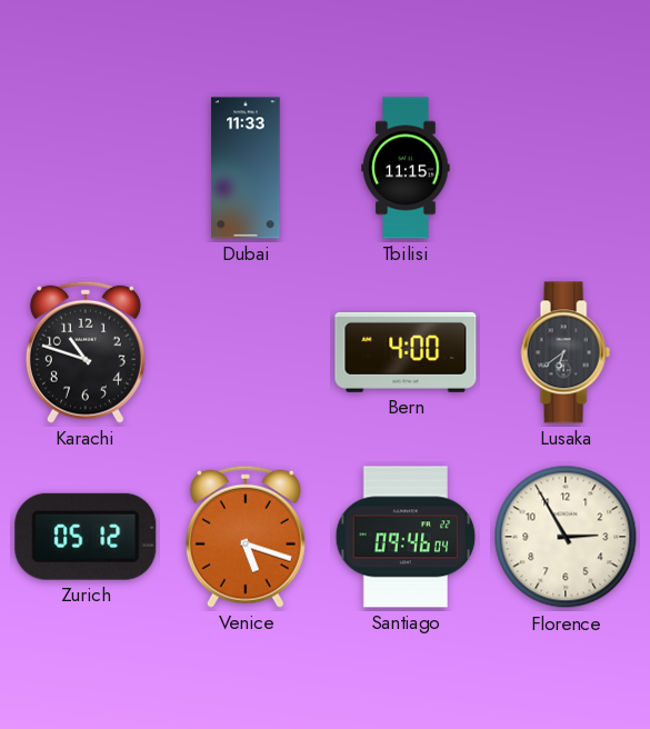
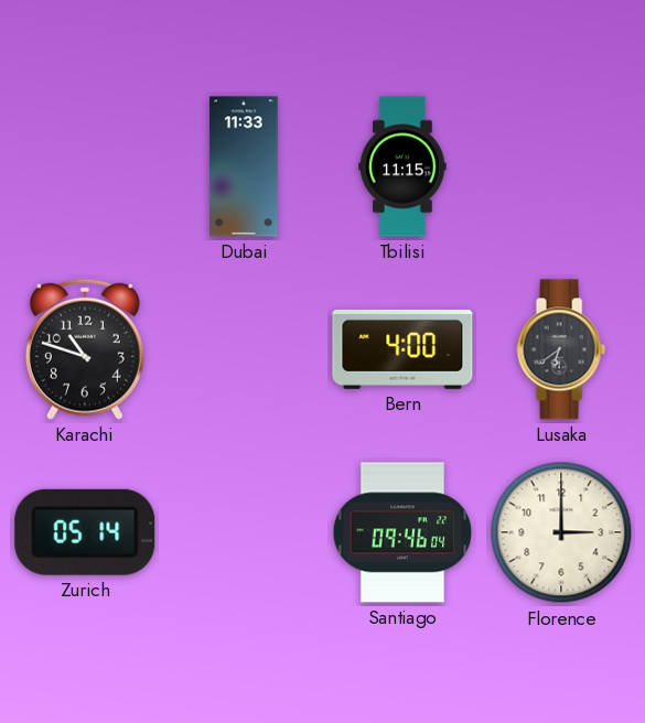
Zurich: 05:12 -> 05:14 (85, 532)
Venice: 5:18 -> none (246, 537)
Florence: 2:55 -> 3:00 (561, 532)
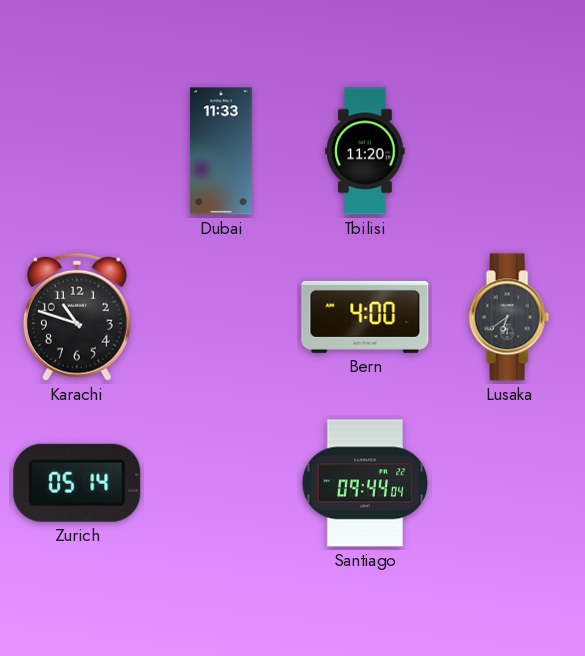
Tbilisi: 11:15 -> 11:20 (365, 151)
Santiago: 09:46 -> 09:44 (365, 483)
Florence: 3:00 -> none (561, 532)
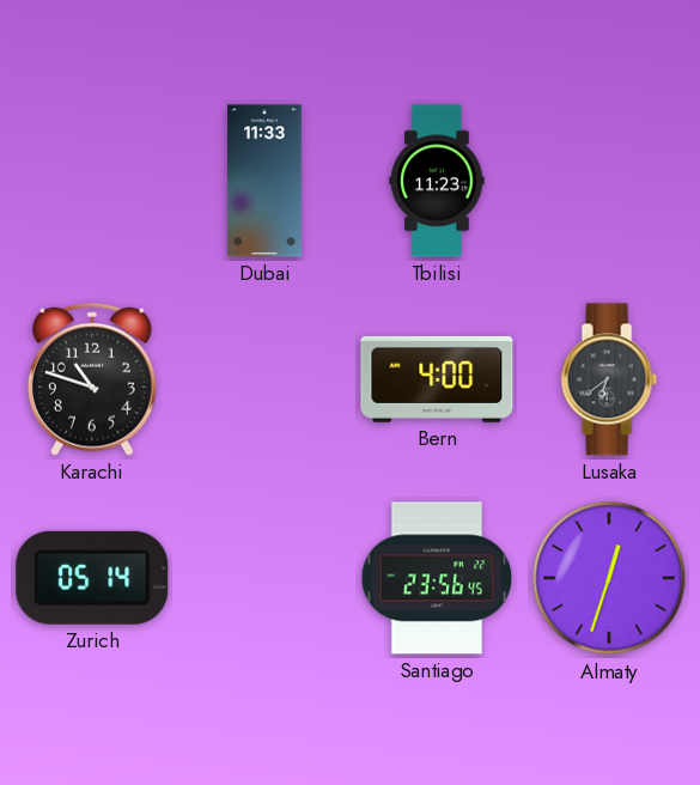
Tbilisi: 11:20 -> 11:23 (437, 181)
Santiago: 09:44 -> 23:56 (437, 578)
Almaty: none -> 12:33 (609, 578)
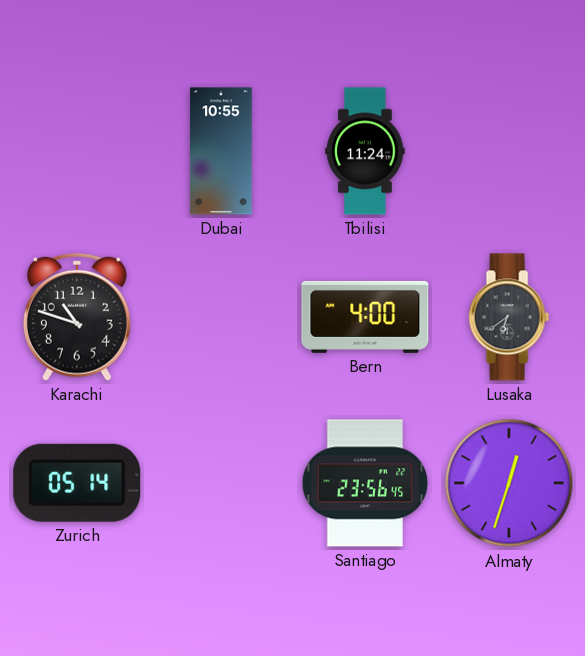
Dubai: 11:33 -> 10:55 (221, 151)
Tbilisi: 11:23 -> 11:24 (365, 151)
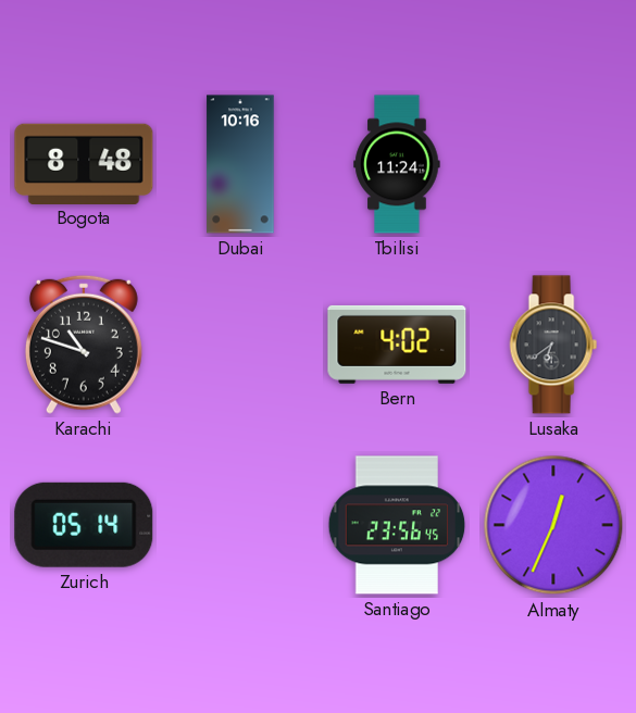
Bogota: none -> 8:48 (84, 163)
Dubai: 10:55 -> 10:16 (240, 164)
Bern: 4:00 -> 4:02 (397, 345)
Almaty: 12:33 -> 12:34 (553, 525)
